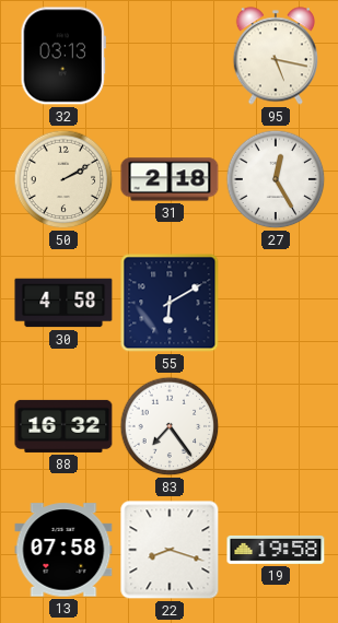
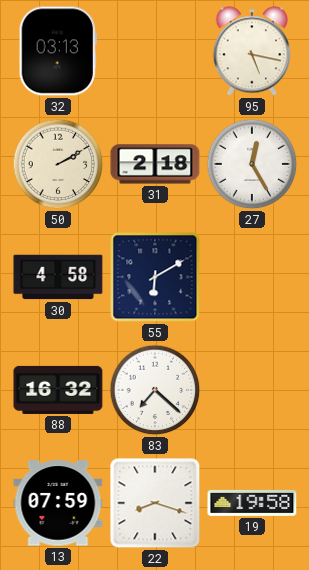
83: 7:24 -> 7:22 (155, 390)
13: 07:58 -> 07:59 (58, 503)
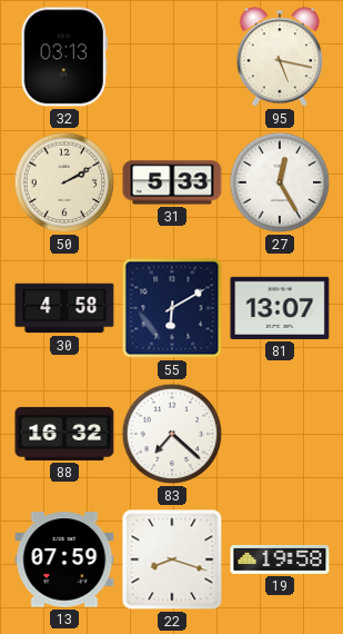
31: 2:18 -> 5:33 (172, 182)
81: none -> 13:07 (280, 308)
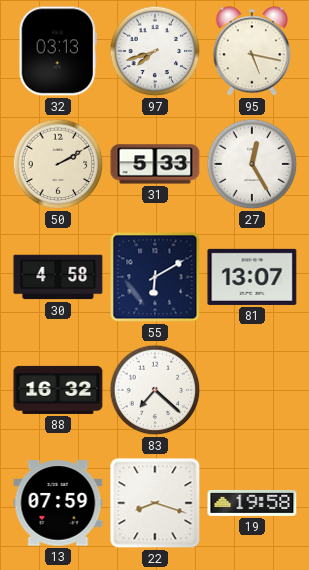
97: none -> 7:42 (155, 51)
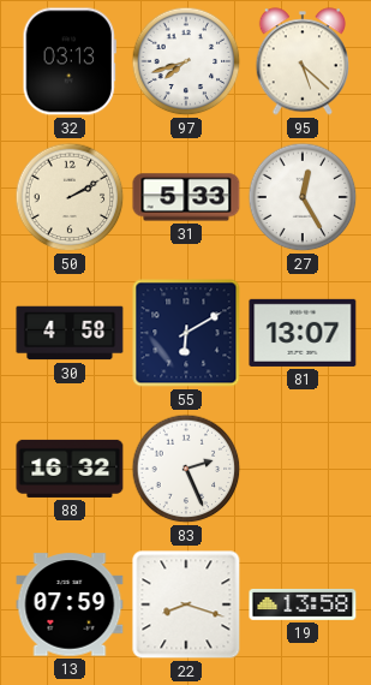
95: 5:17 -> 5:22 (301, 61)
83: 7:22 -> 2:26 (186, 469)
19: 19:58 -> 13:58 (303, 604)
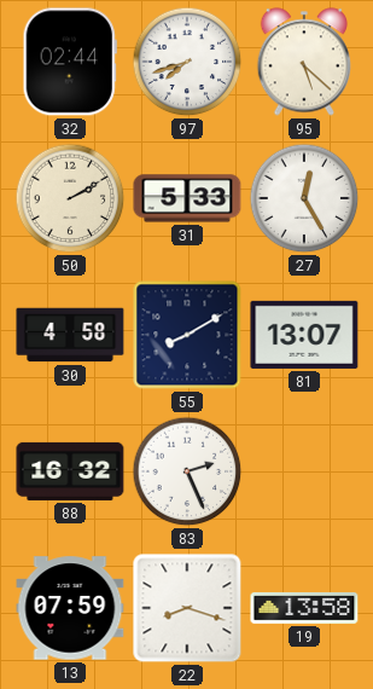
32: 03:13 -> 02:44 (70, 62)
55: 6:10 -> 8:10 (187, 335)
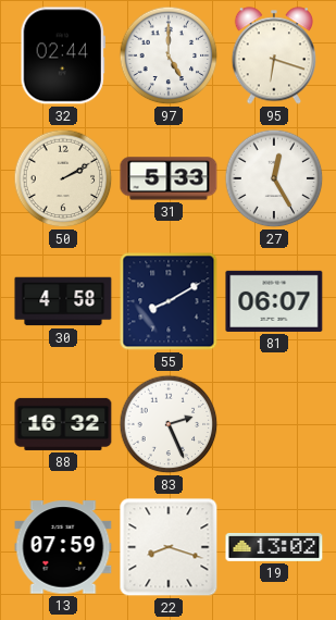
97: 7:42 -> 5:00 (169, 55)
95: 5:22 -> 6:18 (273, 55)
81: 13:07 -> 06:07 (274, 301)
19: 13:58 -> 13:02 (274, 547)
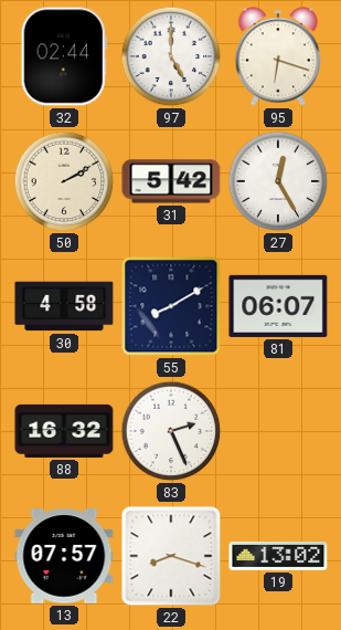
31: 5:33 -> 5:42 (171, 181)
13: 07:59 -> 07:57 (64, 556)
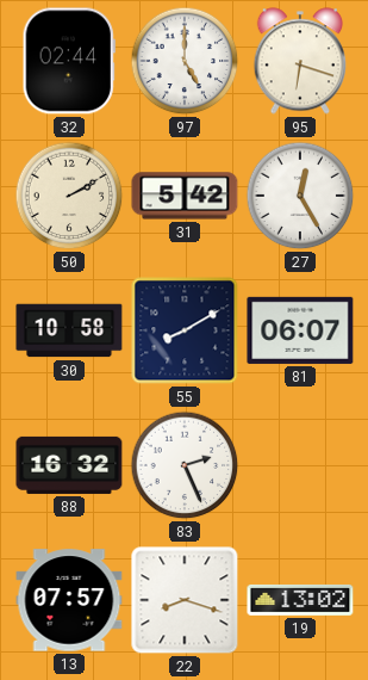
30: 4:58 -> 10:58 (69, 330)
